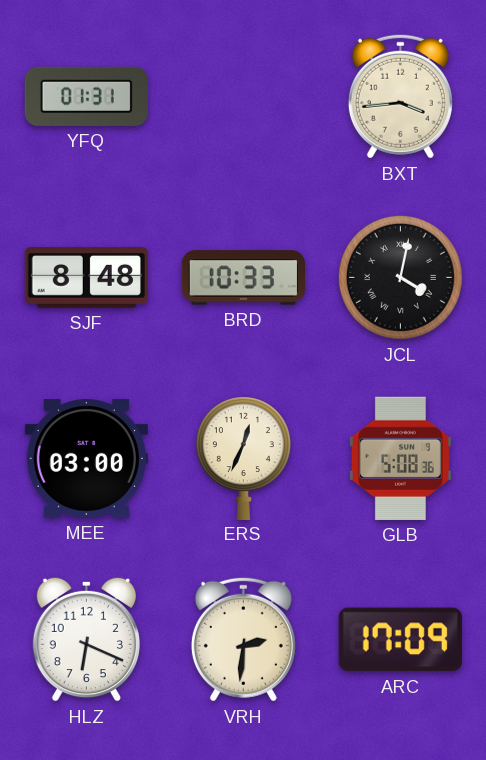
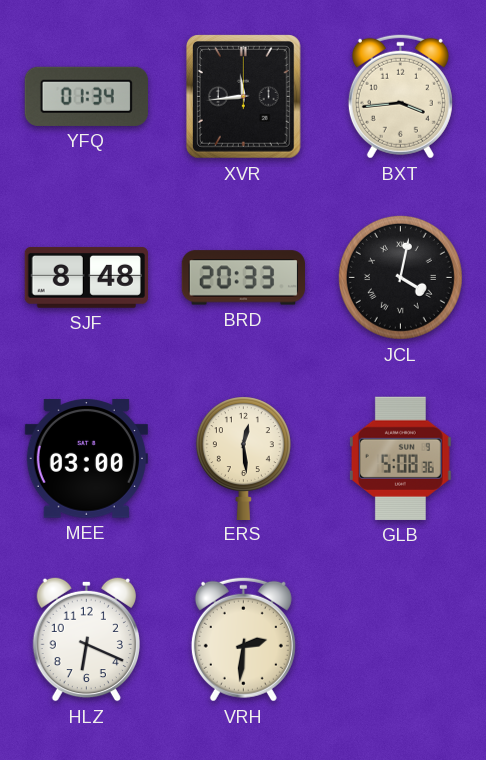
YFQ: 01:31 -> 01:34 (86, 96)
XVR: none -> 11:44 (244, 97)
BRD: 10:33 -> 20:33 (243, 278)
ERS: 12:34 -> 12:29 (243, 458)
ARC: 17:09 -> none (400, 640)
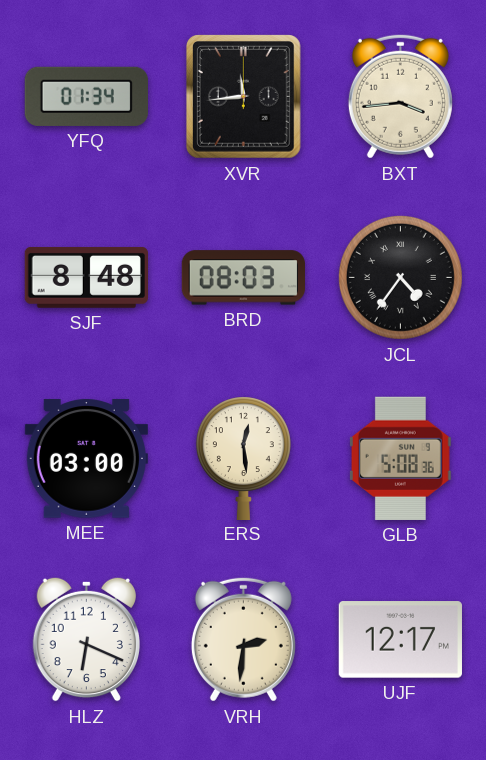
BRD: 20:33 -> 08:03 (243, 278)
JCL: 4:02 -> 4:36 (400, 277)
UJF: none -> 12:17 (400, 640)
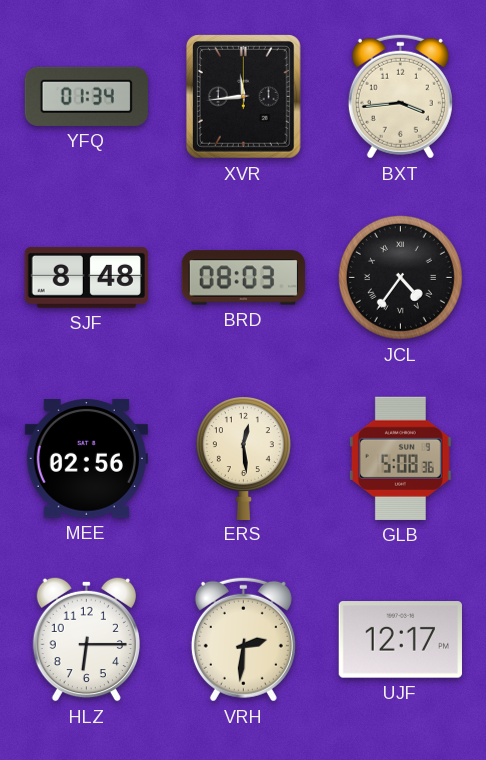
MEE: 03:00 -> 02:56 (86, 459)
HLZ: 6:19 -> 6:15 (86, 639)
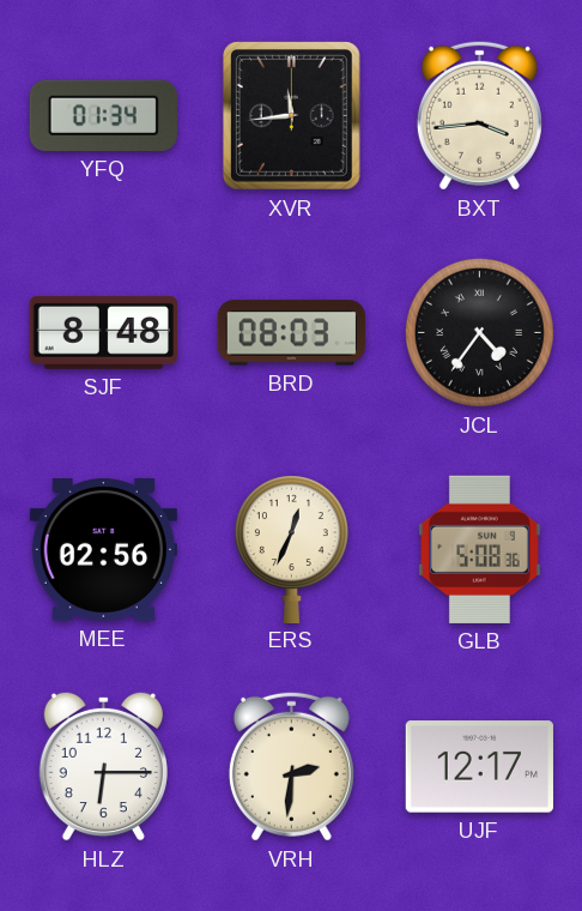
ERS: 12:29 -> 12:34 (291, 549)
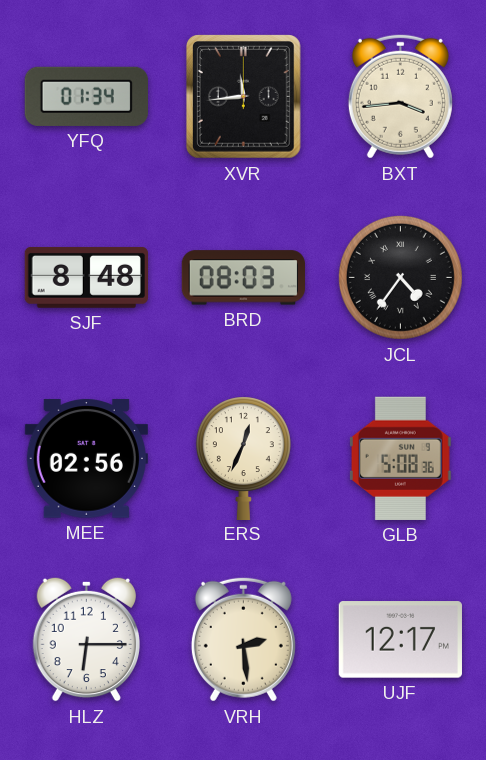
VRH: 2:31 -> 2:29 (243, 639)
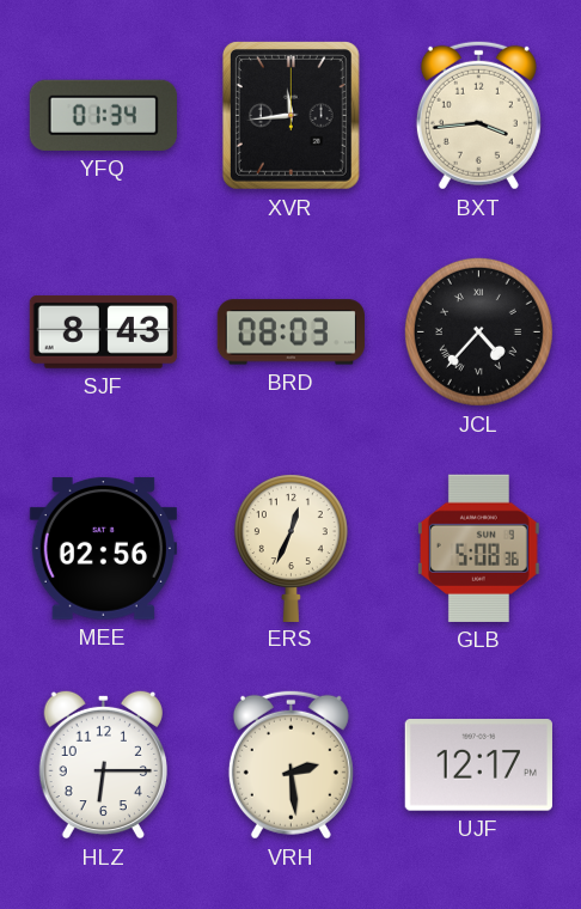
SJF: 8:48 -> 8:43 (103, 331)
JCL: 4:36 -> 4:37 (478, 331)
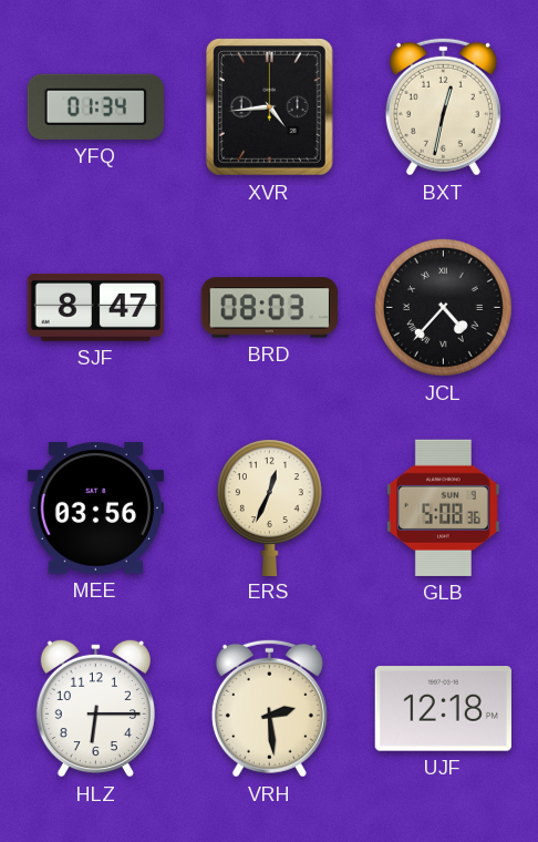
XVR: 11:44 -> 4:44 (270, 107)
BXT: 3:44 -> 12:32 (443, 106)
SJF: 8:43 -> 8:47 (95, 307)
MEE: 02:56 -> 03:56 (95, 509)
UJF: 12:17 -> 12:18 (443, 709)
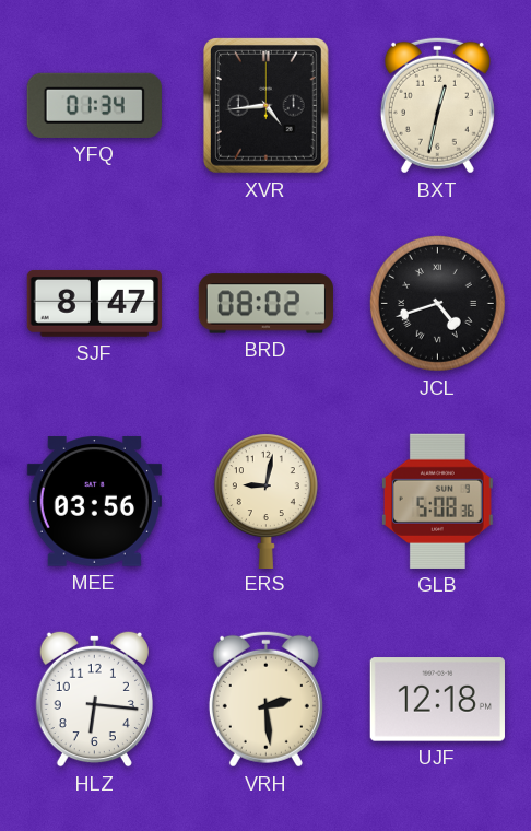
BRD: 08:03 -> 08:02 (265, 304)
JCL: 4:37 -> 4:42 (437, 303)
ERS: 12:34 -> 9:02 (265, 501)
HLZ: 6:15 -> 6:16 (94, 699)
